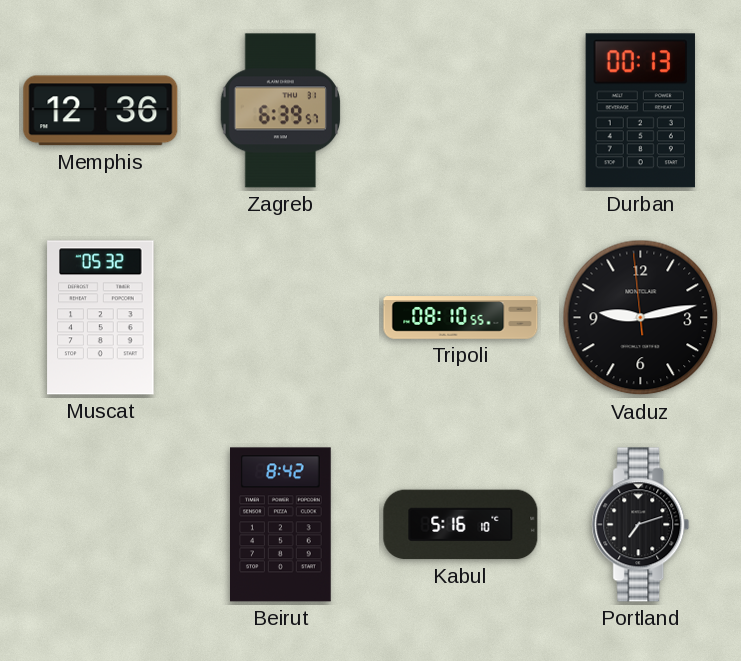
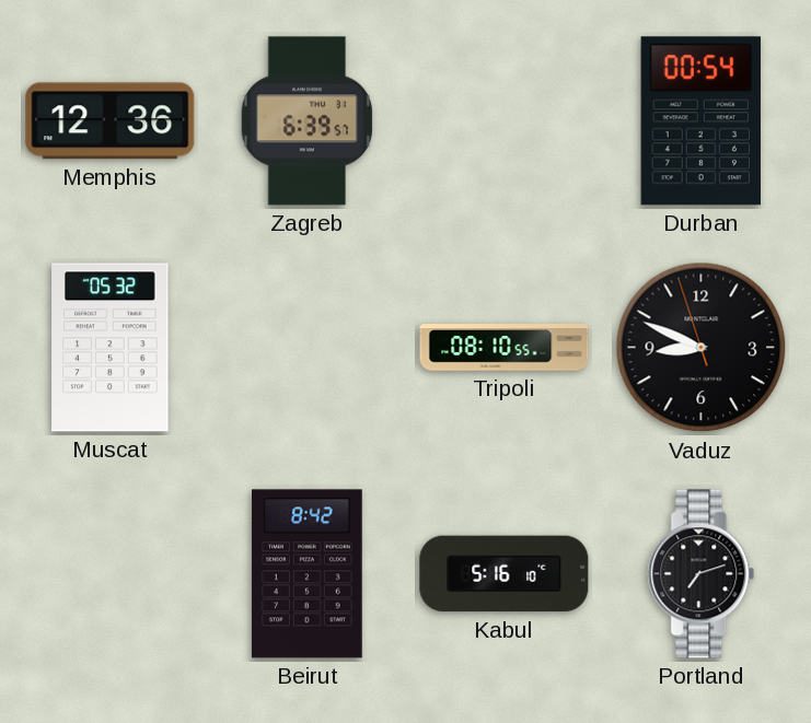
Durban: 00:13 -> 00:54 (700, 121)
Vaduz: 9:12 -> 8:48 (702, 348)
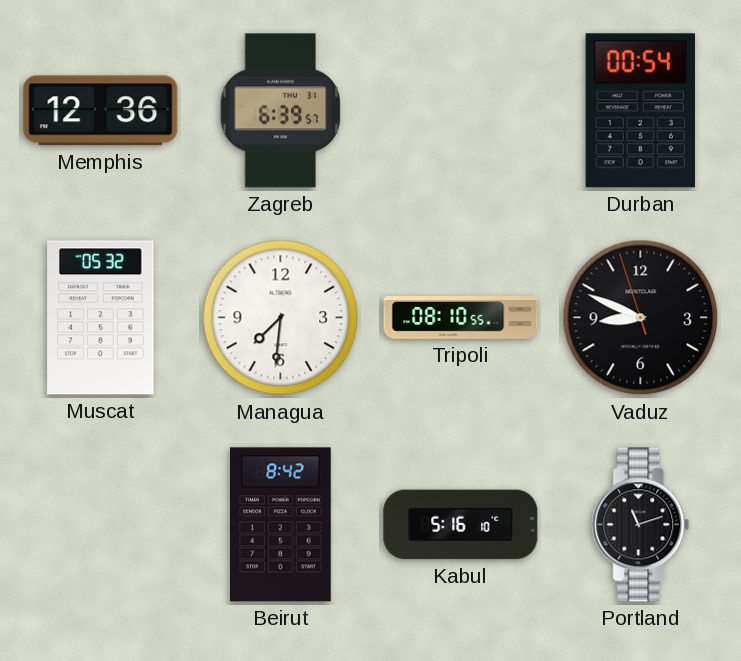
Managua: none -> 7:31 (281, 318)
Portland: 7:12 -> 11:12 (641, 525)
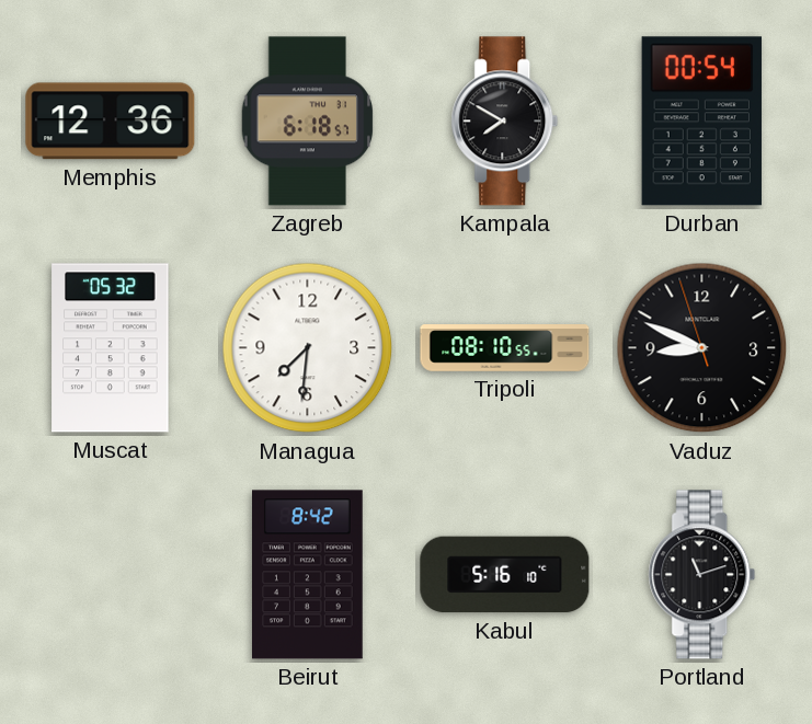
Zagreb: 6:39 -> 6:18 (308, 122)
Kampala: none -> 7:50 (505, 122)
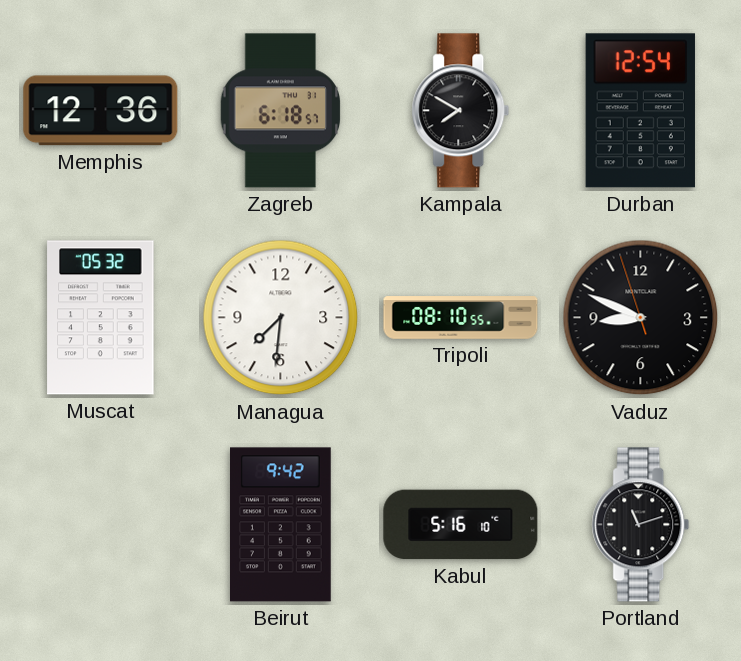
Durban: 00:54 -> 12:54 (640, 111)
Beirut: 8:42 -> 9:42 (281, 525)
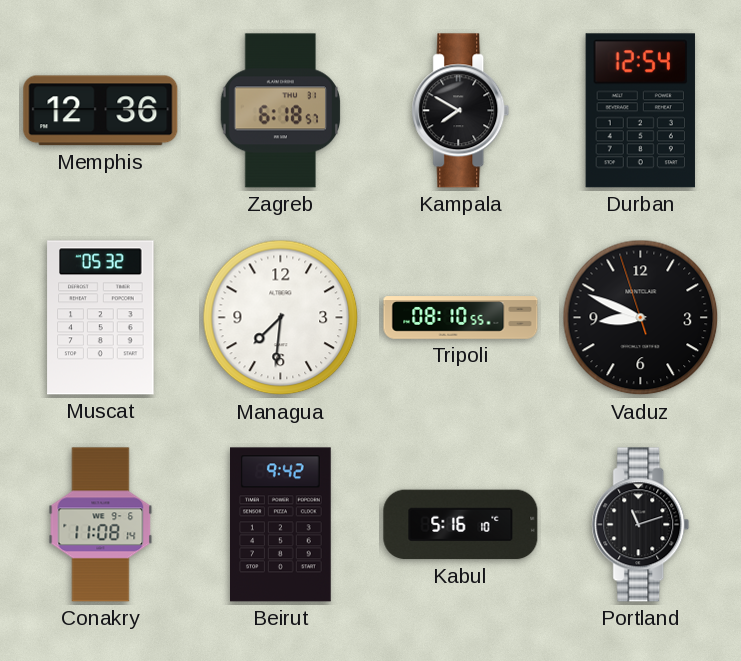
Conakry: none -> 11:08 (101, 525)
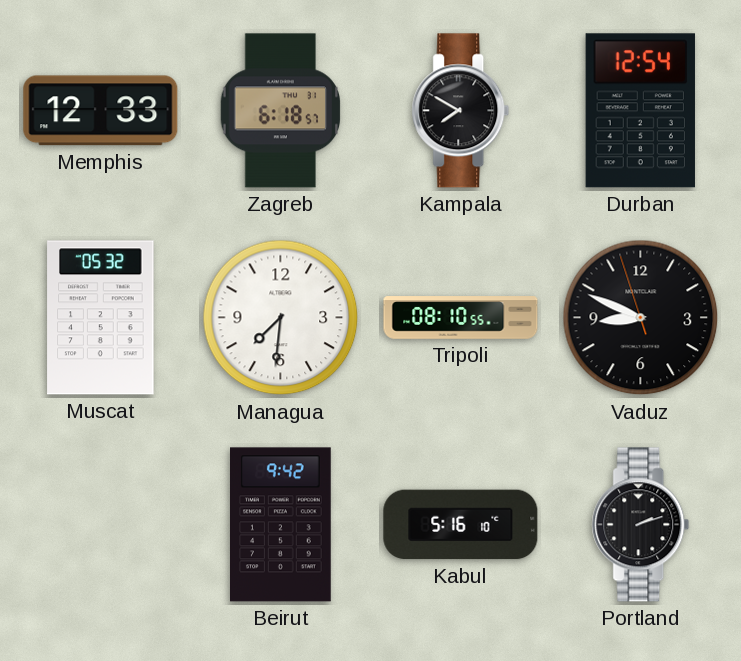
Memphis: 12:36 -> 12:33 (101, 111)
Conakry: 11:08 -> none (101, 525)
Portland: 11:12 -> 2:12 (641, 525)
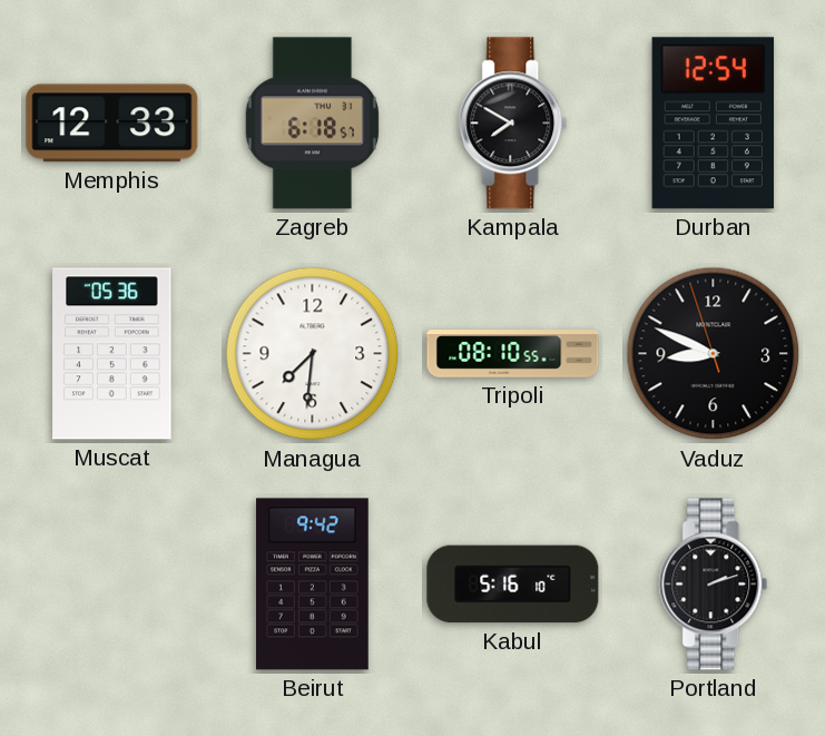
Muscat: 05:32 -> 05:36 (112, 354)
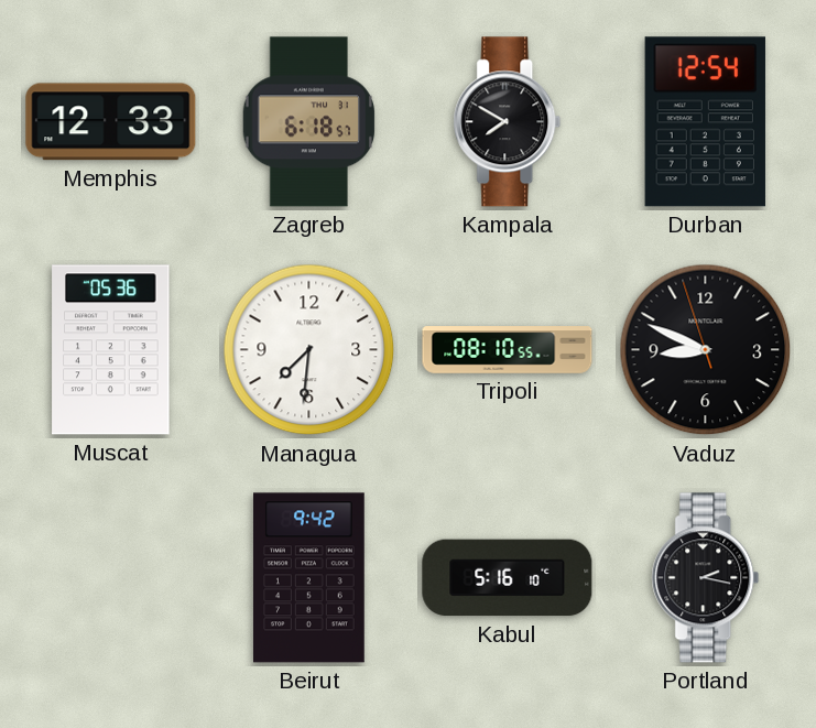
Portland: 2:12 -> 2:17 (706, 578)
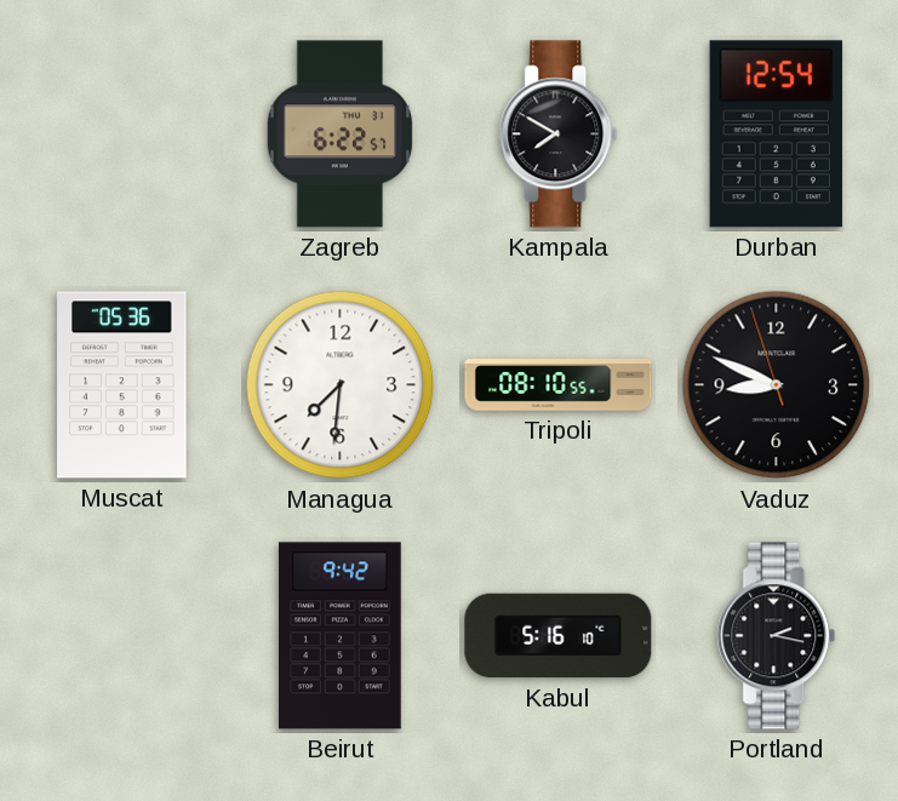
Memphis: 12:33 -> none (111, 122)
Zagreb: 6:18 -> 6:22 (341, 135)
